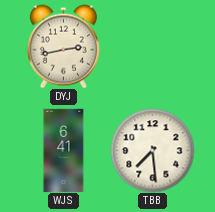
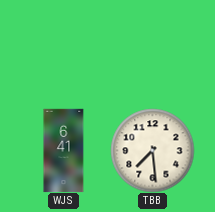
DYJ: 2:43 -> none (63, 46)
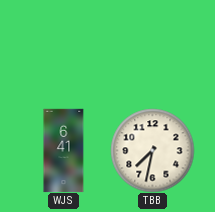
TBB: 7:29 -> 7:32 (152, 150)
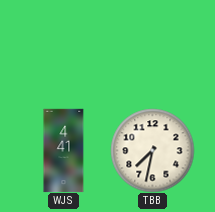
WJS: 6:41 -> 4:41 (64, 150)
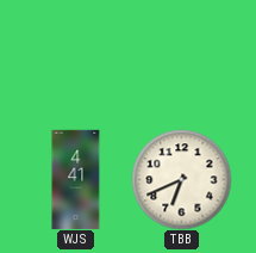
TBB: 7:32 -> 6:41 (181, 179)
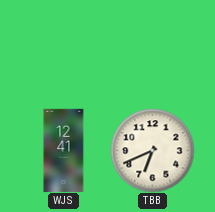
WJS: 4:41 -> 12:41 (64, 150)
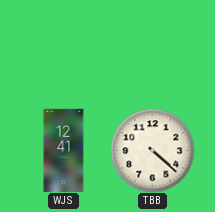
TBB: 6:41 -> 4:22 (152, 150)
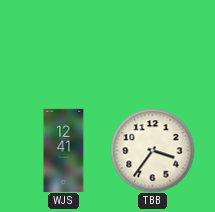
TBB: 4:22 -> 3:36 (152, 150)
